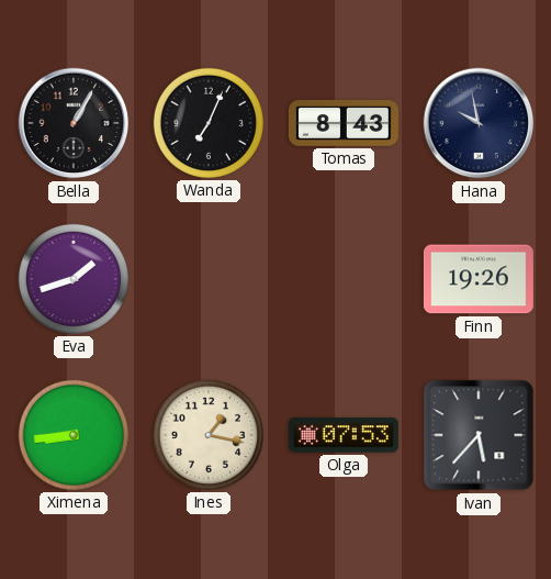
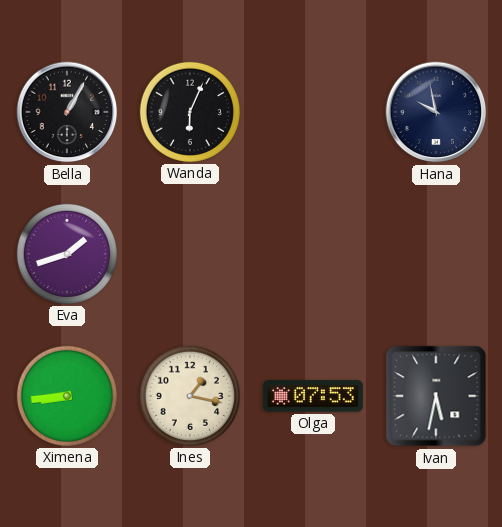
Wanda: 7:04 -> 6:04 (190, 112)
Tomas: 8:43 -> none (344, 123)
Finn: 19:26 -> none (479, 279)
Ivan: 5:37 -> 5:32 (436, 396)
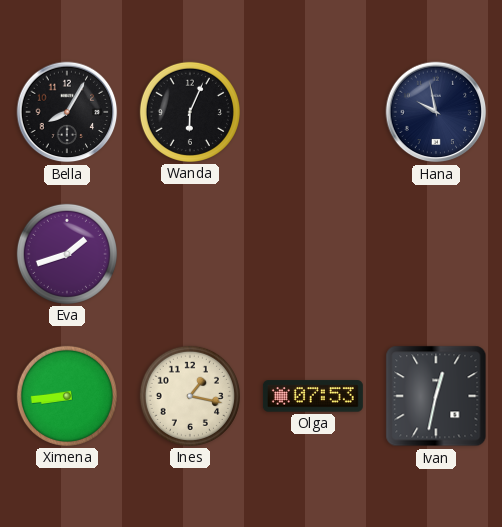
Bella: 1:05 -> 8:05 (67, 112)
Ivan: 5:32 -> 12:32 (436, 396)
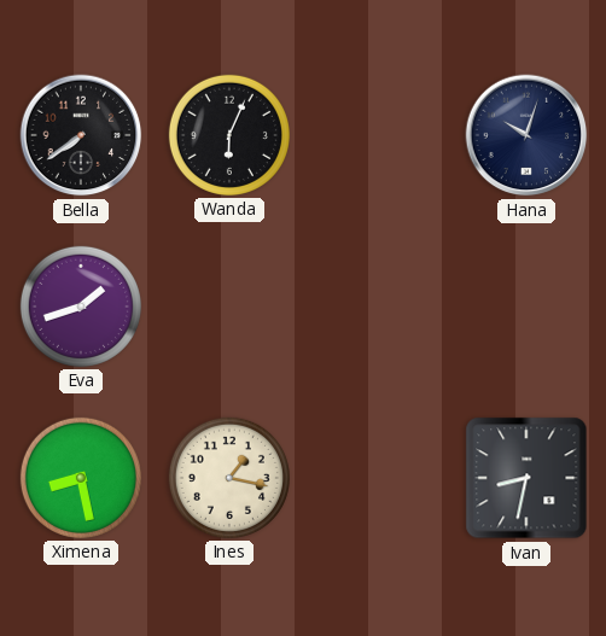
Bella: 8:05 -> 7:39 (81, 135)
Hana: 9:58 -> 10:03 (526, 135)
Ximena: 8:44 -> 8:28 (81, 478)
Olga: 07:53 -> none (313, 396)
Ivan: 12:32 -> 8:32 (526, 478)
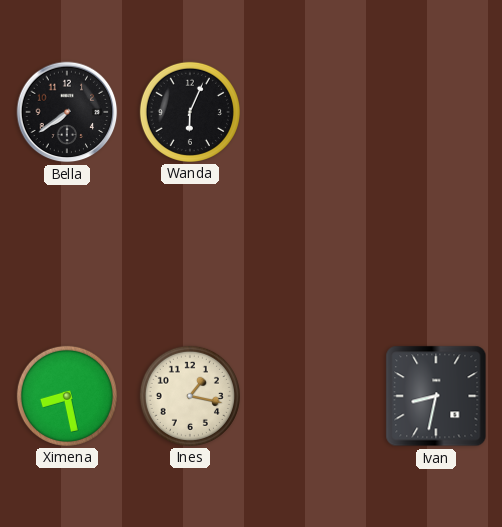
Hana: 10:03 -> none (526, 135)
Eva: 1:42 -> none (81, 307)
